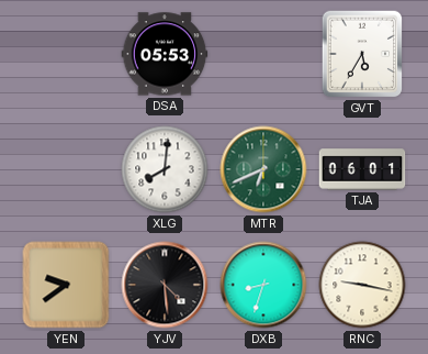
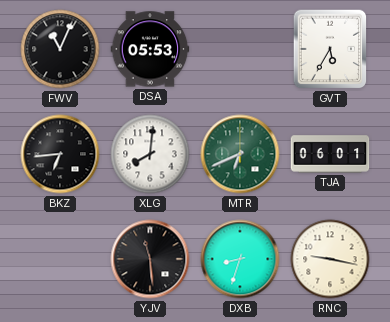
FWV: none -> 11:04 (60, 49)
BKZ: none -> 6:44 (60, 154)
YEN: 9:39 -> none (66, 285)
YJV: 4:29 -> 11:29 (150, 259)
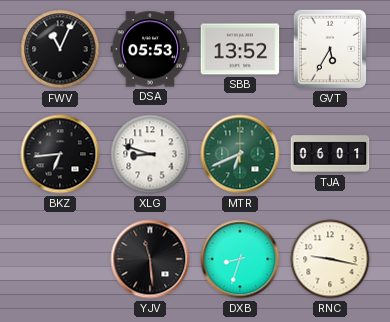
SBB: none -> 13:52 (240, 49)
XLG: 8:01 -> 8:48 (150, 154)
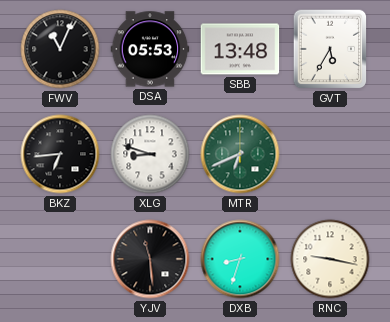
SBB: 13:52 -> 13:48 (240, 49)
TJA: 06:01 -> none (330, 154)
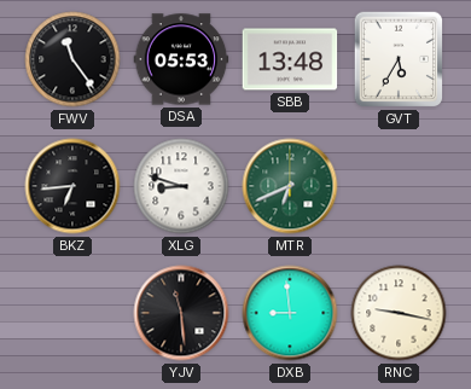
FWV: 11:04 -> 11:24 (72, 59)
DXB: 8:33 -> 8:59 (290, 313)
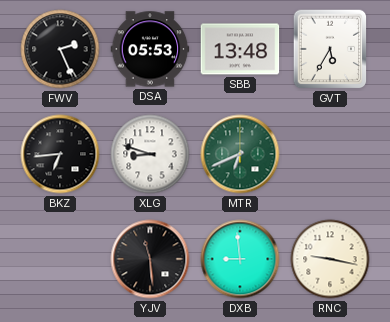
FWV: 11:24 -> 2:26 (60, 49)
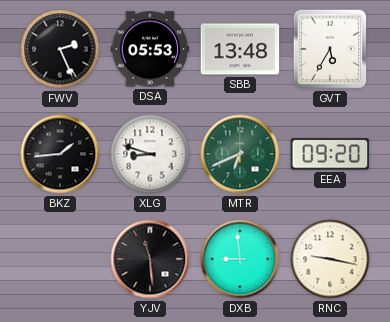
BKZ: 6:44 -> 1:44 (60, 154)
EEA: none -> 09:20 (330, 154)
